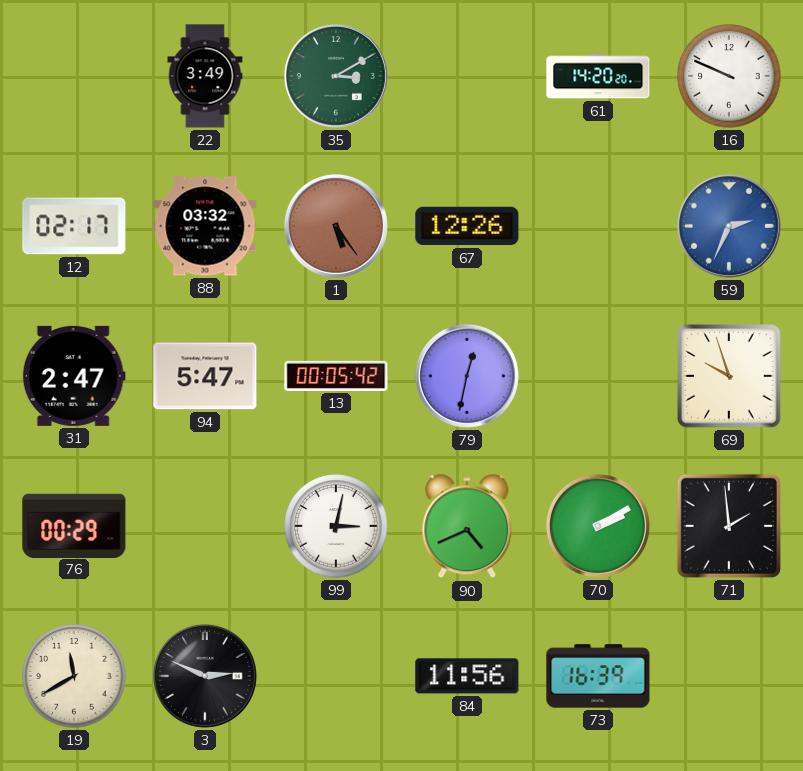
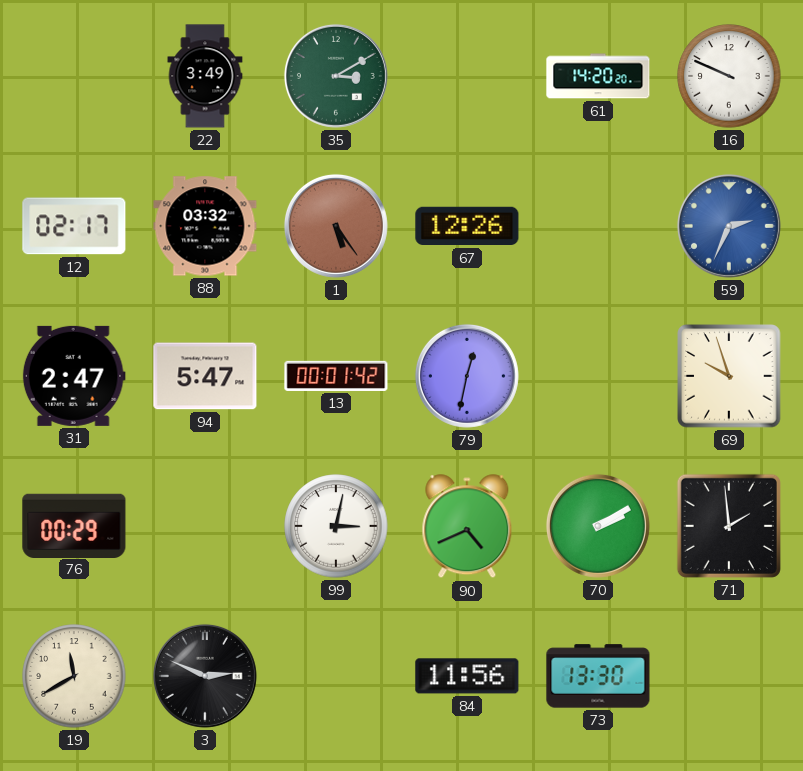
13: 00:05 -> 00:01 (336, 376)
73: 16:39 -> 13:30 (598, 676)
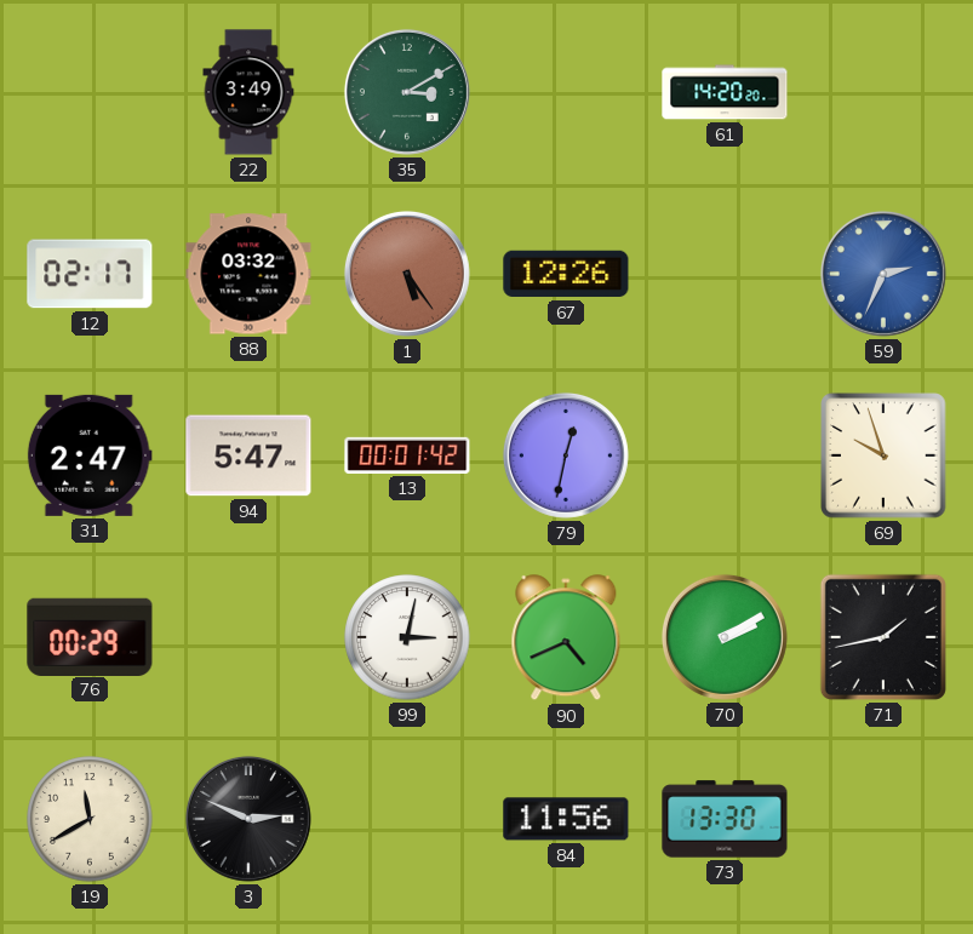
16: 9:49 -> none (729, 76)
71: 1:59 -> 1:43 (883, 637)
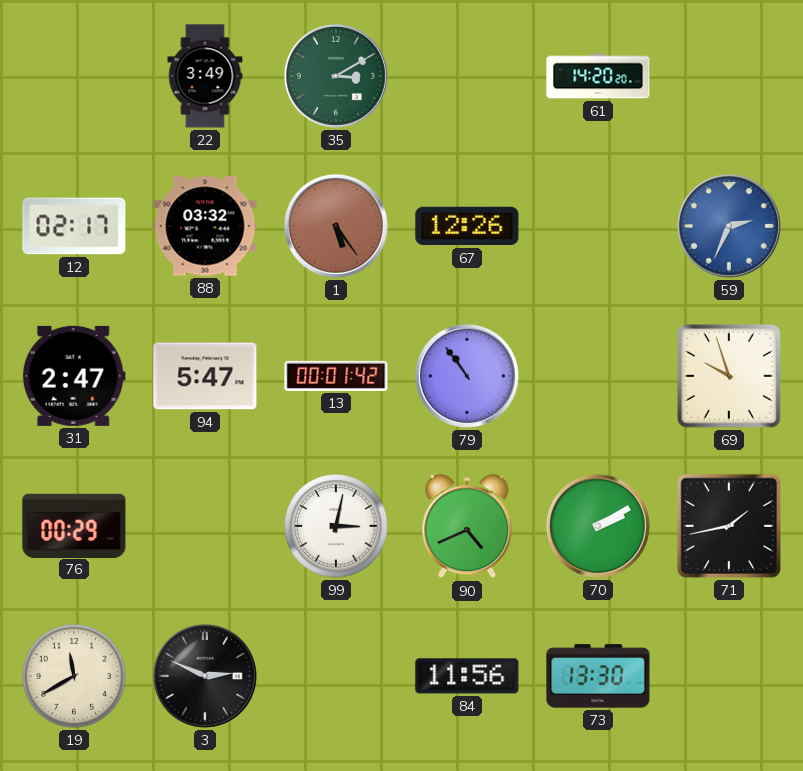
79: 12:32 -> 10:54 (467, 376)
